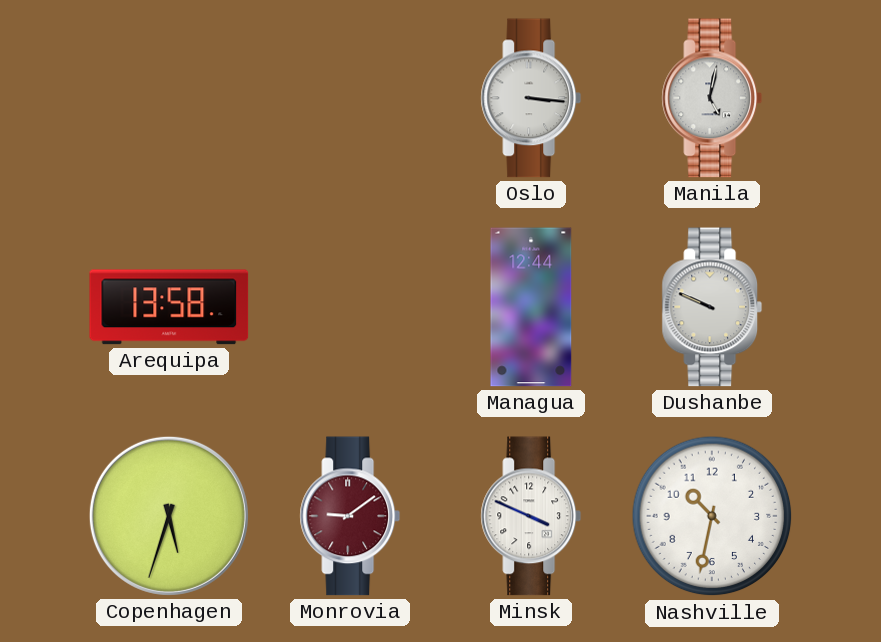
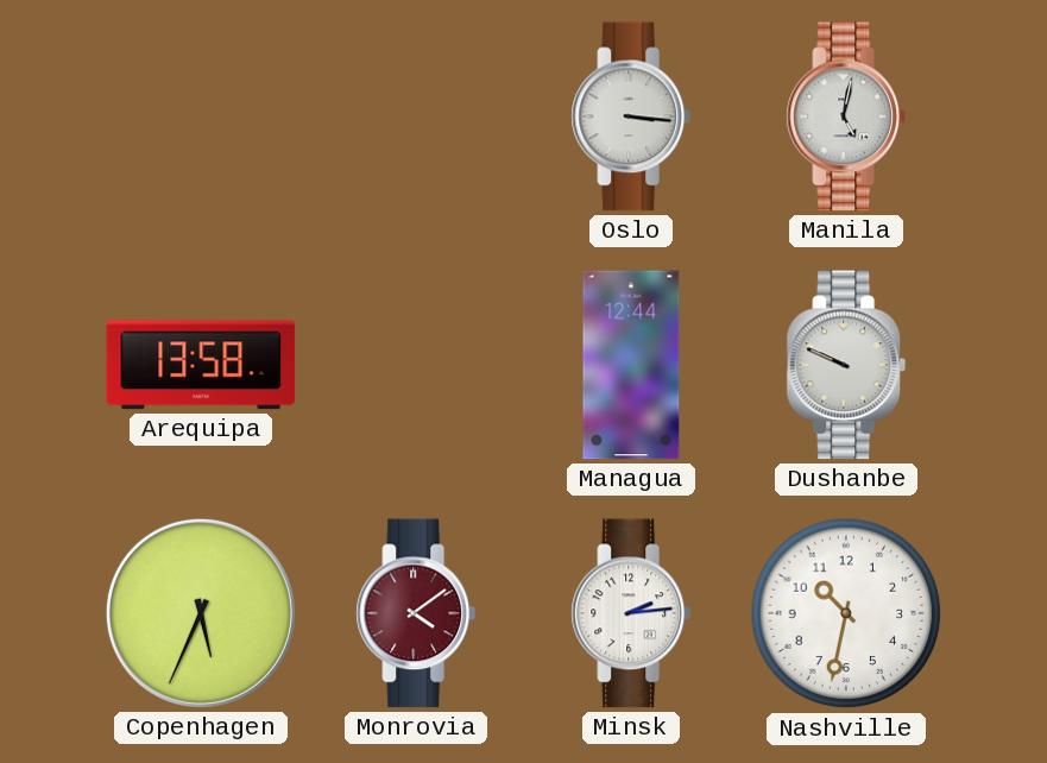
Copenhagen: 5:33 -> 5:34 (201, 613)
Monrovia: 9:09 -> 4:09 (416, 613)
Minsk: 3:49 -> 2:14 (631, 613)
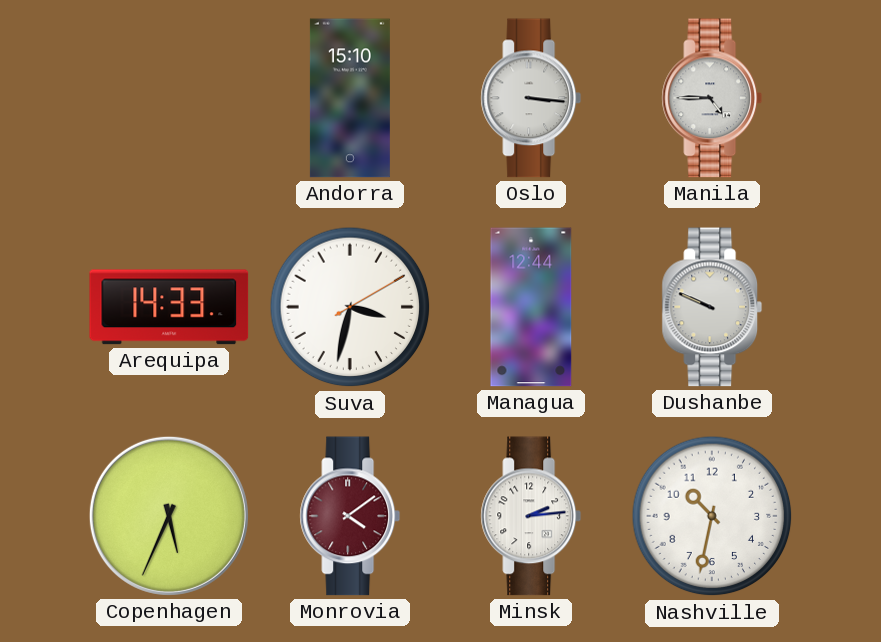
Andorra: none -> 15:10 (350, 98)
Manila: 5:02 -> 4:45 (712, 98)
Arequipa: 13:58 -> 14:33 (169, 307)
Suva: none -> 3:32 (350, 307)
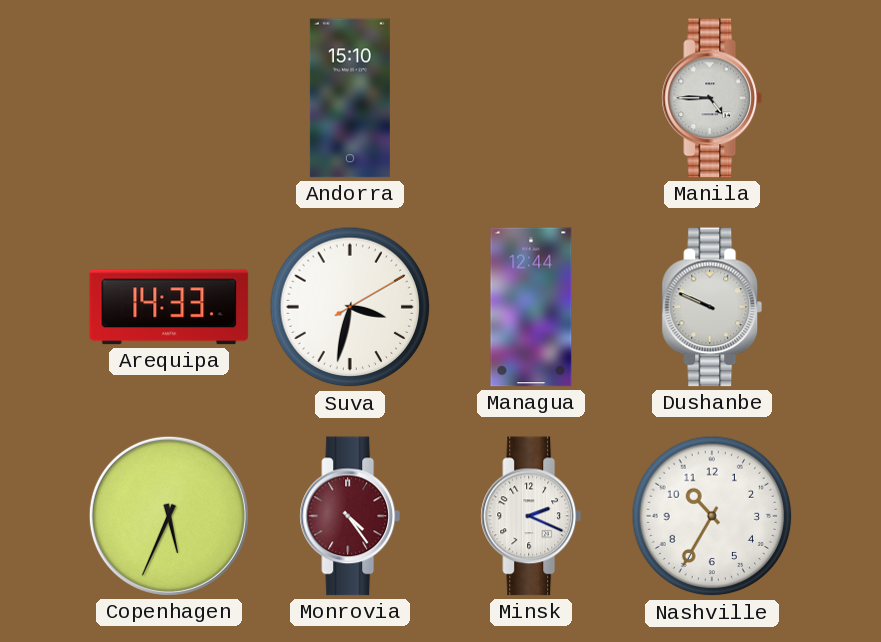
Oslo: 3:16 -> none (531, 98)
Monrovia: 4:09 -> 4:24 (350, 516)
Minsk: 2:14 -> 2:19 (531, 516)
Nashville: 10:32 -> 10:35 (712, 516)
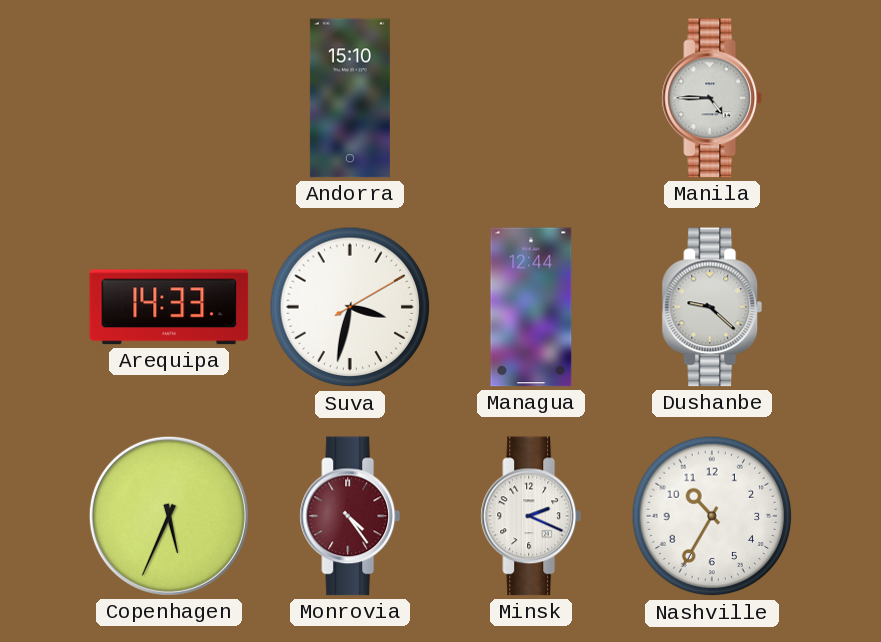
Dushanbe: 9:49 -> 9:22 (712, 307)
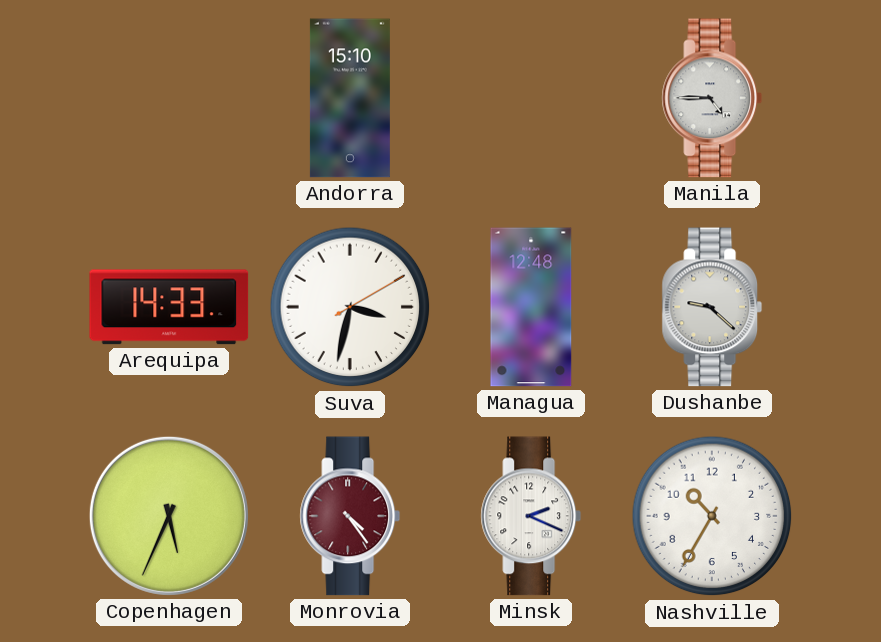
Managua: 12:44 -> 12:48 (531, 307)
